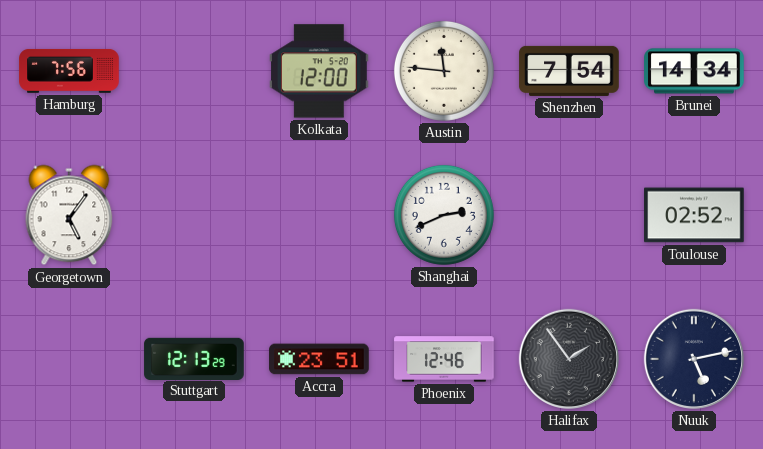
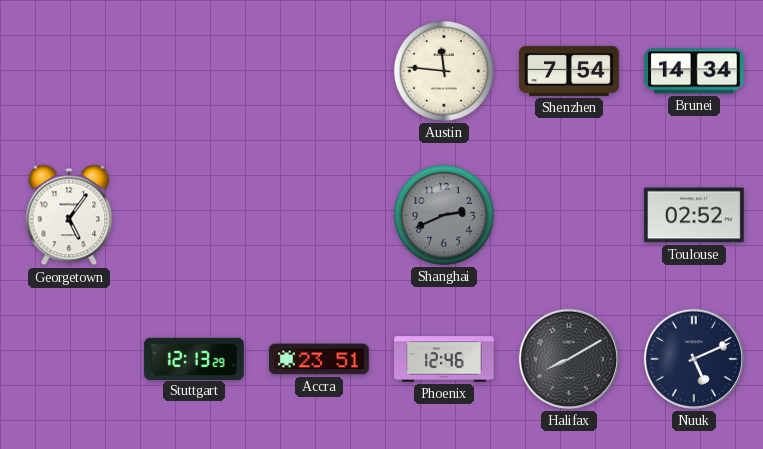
Hamburg: 7:56 -> none (69, 71)
Kolkata: 12:00 -> none (319, 71)
Shanghai dial: white -> grey (444, 215)
Halifax: 1:54 -> 8:10 (569, 359)
Nuuk: 5:13 -> 5:11 (694, 359)
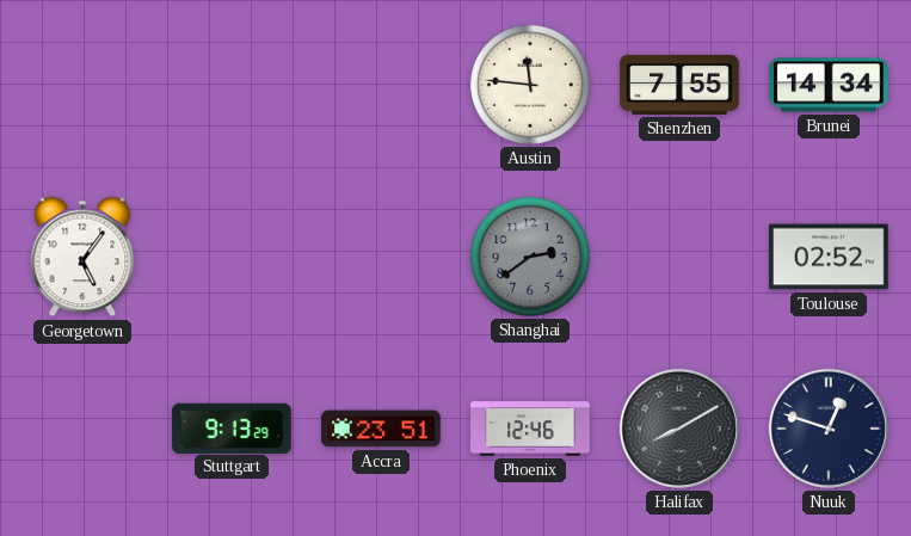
Shenzhen: 7:54 -> 7:55 (679, 85)
Shanghai: 2:41 -> 2:39 (530, 257)
Stuttgart: 12:13 -> 9:13 (232, 427)
Nuuk: 5:11 -> 12:48 (829, 429)
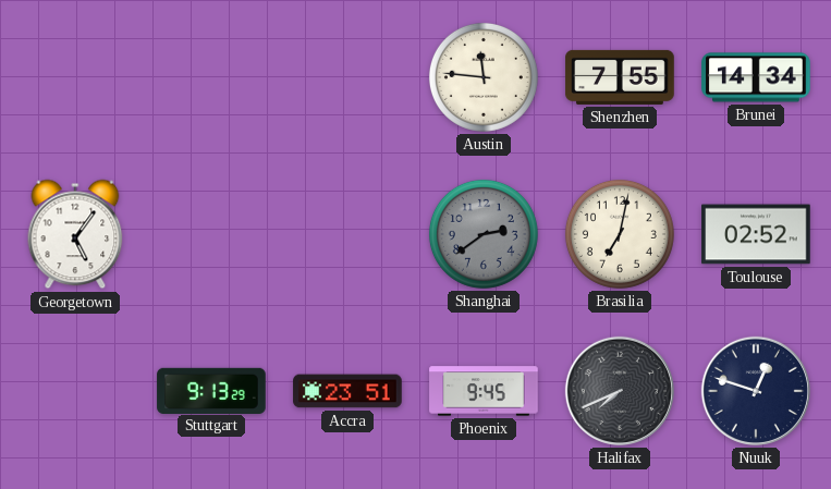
Brasilia: none -> 7:02 (620, 234)
Phoenix: 12:46 -> 9:45 (484, 391)
Halifax: 8:10 -> 7:41 (620, 391)
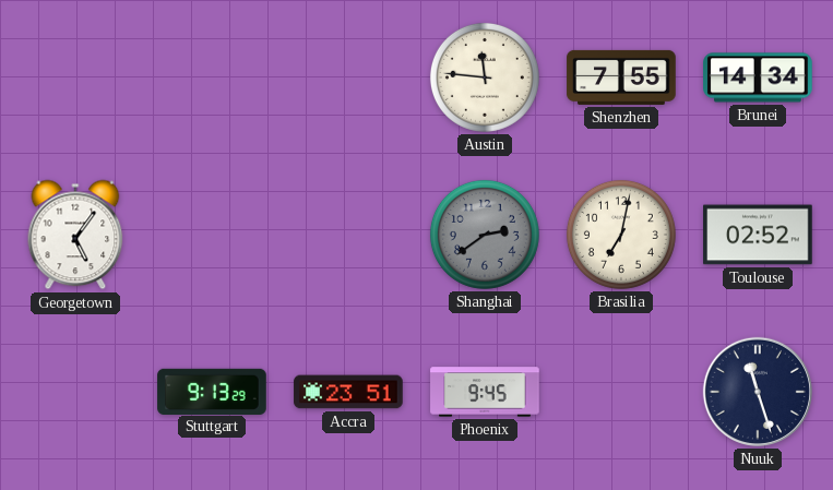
Halifax: 7:41 -> none (620, 391)
Nuuk: 12:48 -> 11:27 (758, 392)
